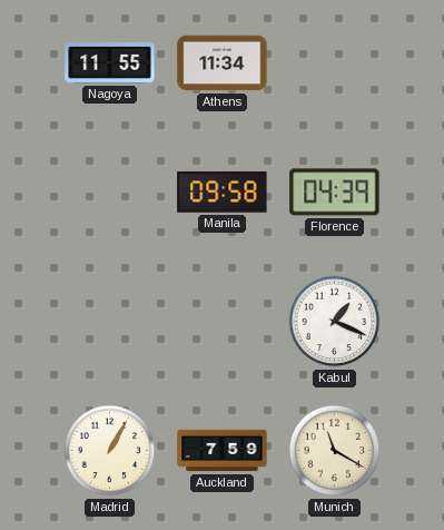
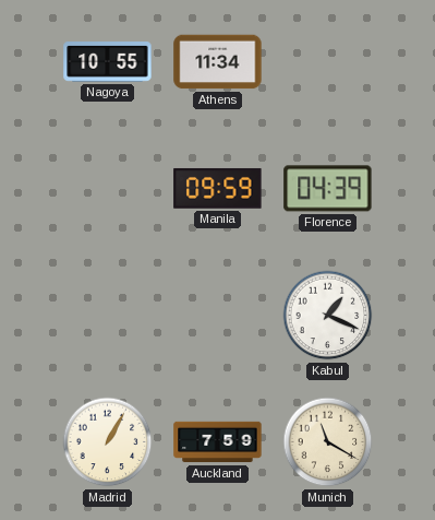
Nagoya: 11:55 -> 10:55 (108, 62)
Manila: 09:58 -> 09:59 (218, 189)
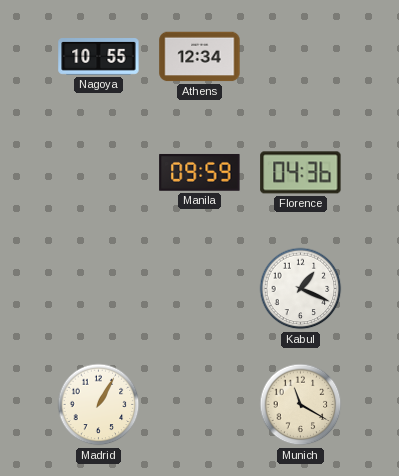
Athens: 11:34 -> 12:34 (200, 57)
Florence: 04:39 -> 04:36 (301, 173)
Auckland: 7:59 -> none (218, 442)
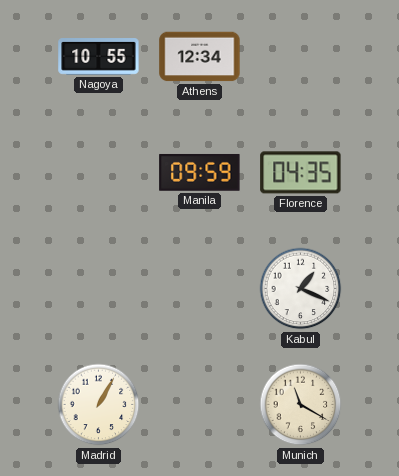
Florence: 04:36 -> 04:35 (301, 173)
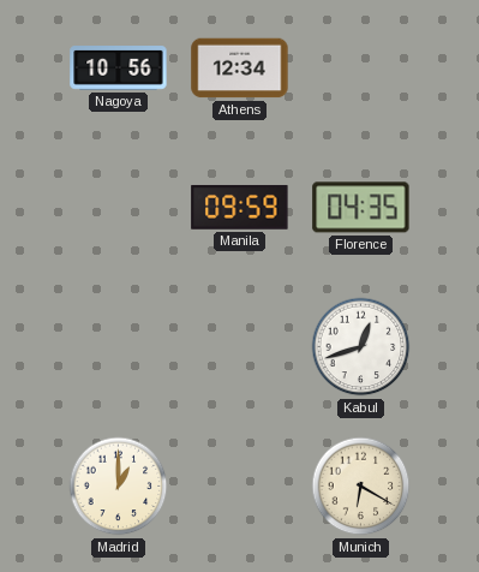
Nagoya: 10:55 -> 10:56 (119, 68)
Kabul: 1:19 -> 12:42 (361, 347)
Madrid: 1:05 -> 1:00 (119, 487)
Munich: 11:20 -> 6:20 (361, 487)
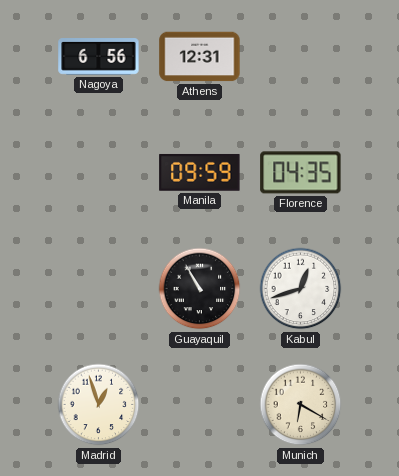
Nagoya: 10:56 -> 6:56 (99, 57)
Athens: 12:34 -> 12:31 (200, 57)
Guayaquil: none -> 10:55 (200, 289)
Madrid: 1:00 -> 12:57 (99, 405)
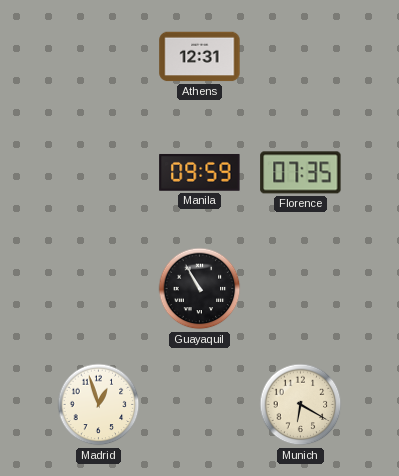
Nagoya: 6:56 -> none (99, 57)
Florence: 04:35 -> 07:35 (301, 173)
Kabul: 12:42 -> none (301, 289)
